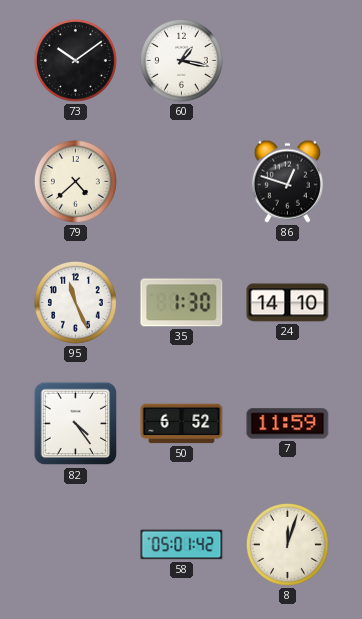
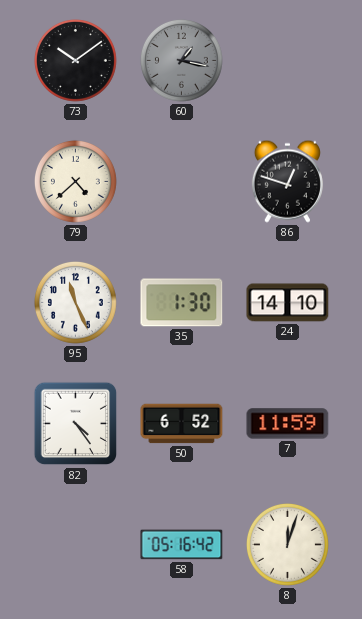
60 dial: white -> grey (181, 60)
58: 05:01 -> 05:16 (182, 545)
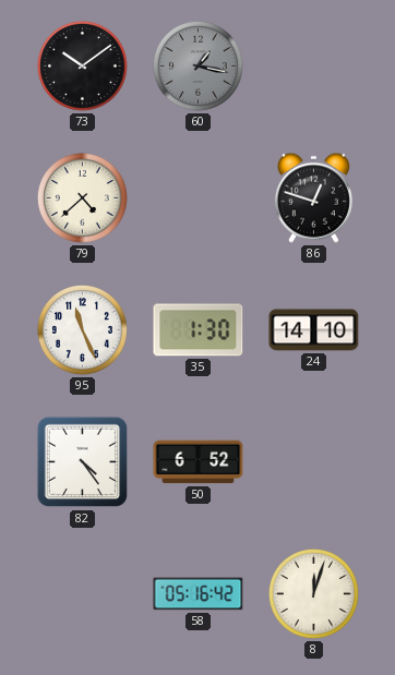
7: 11:59 -> none (288, 424)
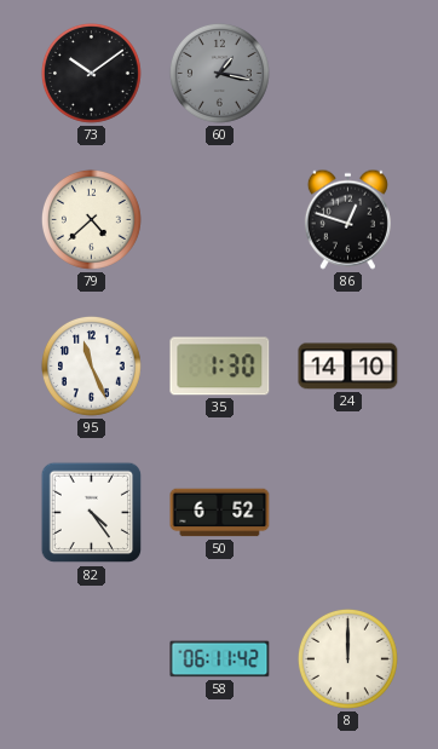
58: 05:16 -> 06:11 (220, 659)
8: 12:03 -> 12:00 (347, 658)
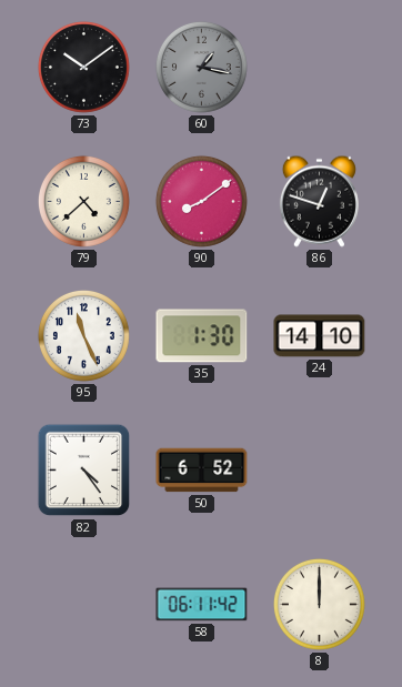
90: none -> 8:09 (201, 201)
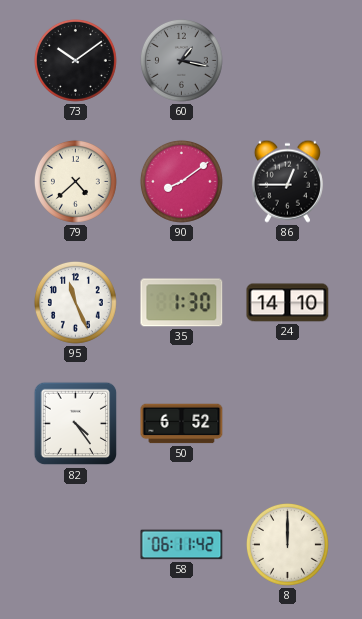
86: 12:48 -> 12:45 (287, 181)
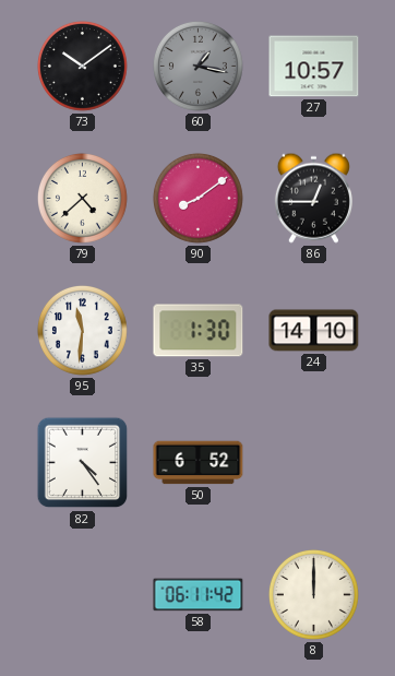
27: none -> 10:57 (314, 67)
95: 11:26 -> 11:31 (82, 330)
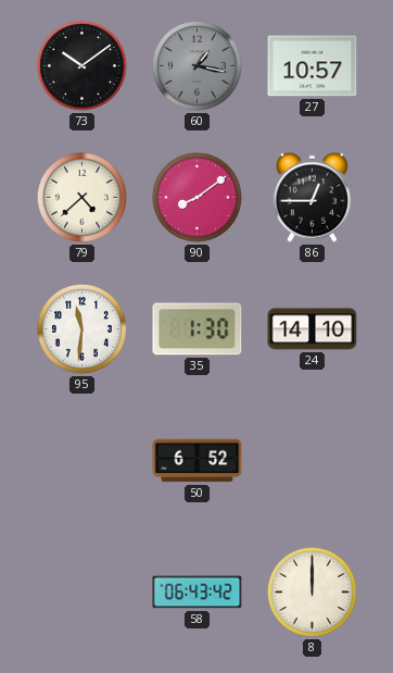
82: 4:24 -> none (83, 463)
58: 06:11 -> 06:43 (198, 593)
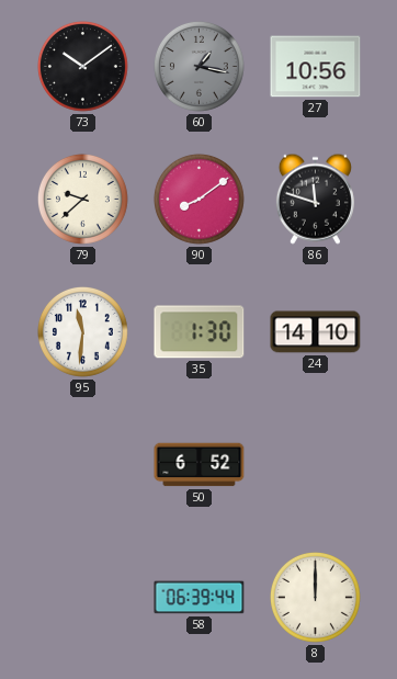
27: 10:57 -> 10:56 (316, 67)
79: 4:38 -> 9:38 (82, 199)
86: 12:45 -> 11:48 (315, 199)
58: 06:43 -> 06:39 (200, 598)
